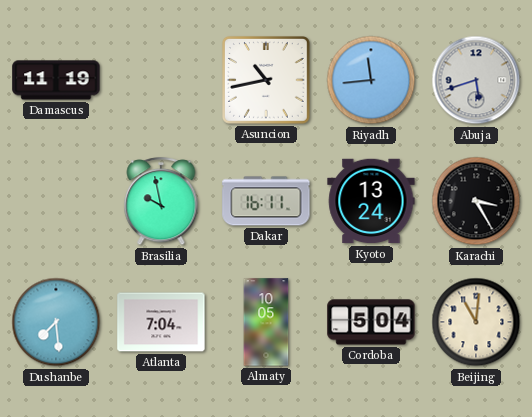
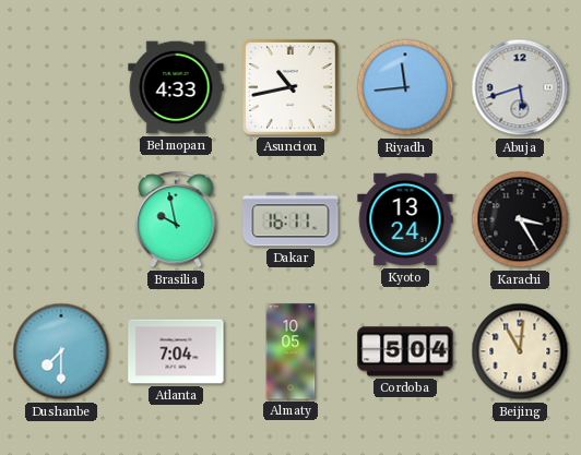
Damascus: 11:19 -> none (56, 80)
Belmopan: none -> 4:33 (176, 87)
Dushanbe: 7:29 -> 7:30 (61, 351)
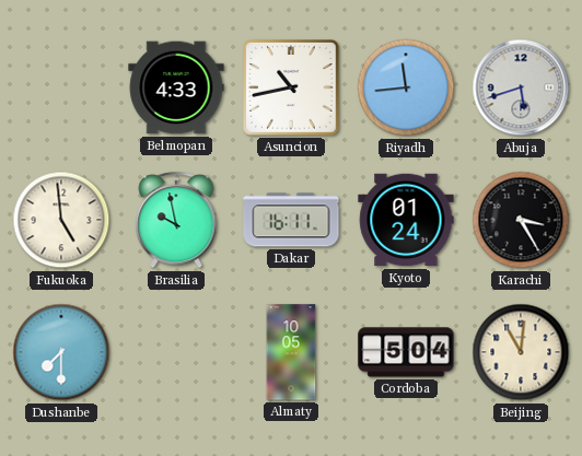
Fukuoka: none -> 4:59 (61, 220)
Kyoto: 13:24 -> 01:24 (406, 220)
Atlanta: 7:04 -> none (176, 351)
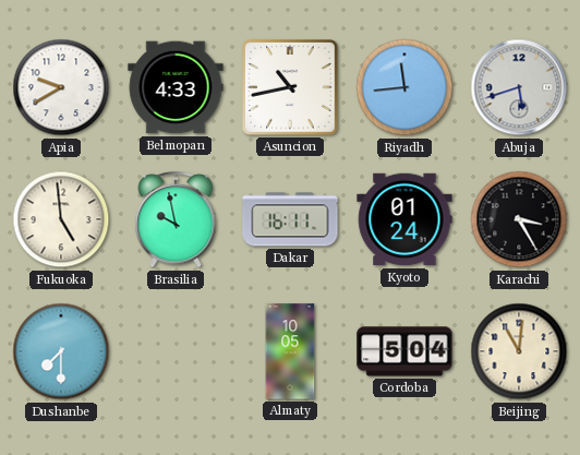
Apia: none -> 9:40 (61, 87)
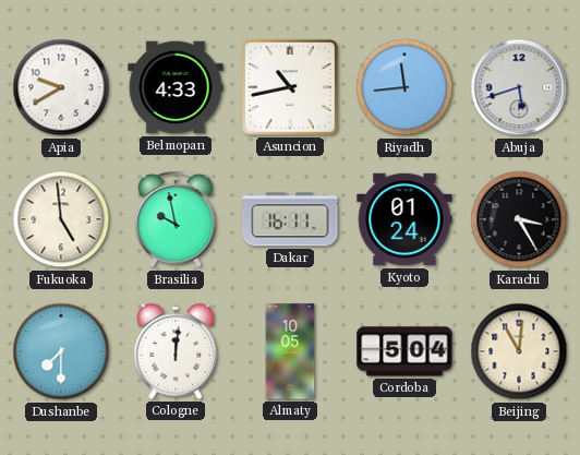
Cologne: none -> 12:01 (176, 351)
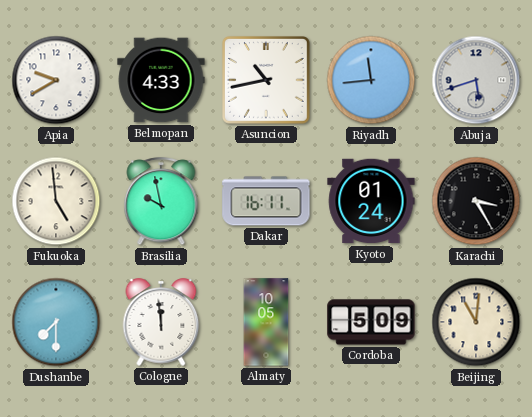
Cologne: 12:01 -> 11:59 (161, 322)
Cordoba: 5:04 -> 5:09 (371, 322)
